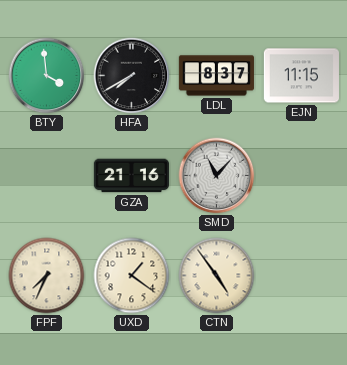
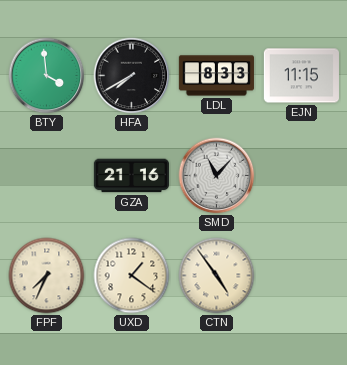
LDL: 8:37 -> 8:33 (216, 76)
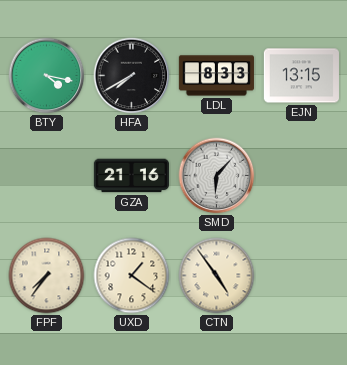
BTY: 3:59 -> 4:17 (47, 76)
EJN: 11:15 -> 13:15 (301, 76)
SMD: 11:07 -> 6:07 (217, 176)
FPF: 7:34 -> 7:36 (47, 276)
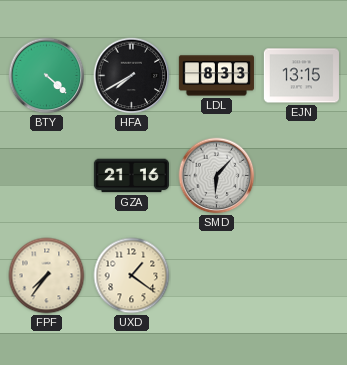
BTY: 4:17 -> 4:22 (47, 76)
CTN: 4:54 -> none (217, 276)
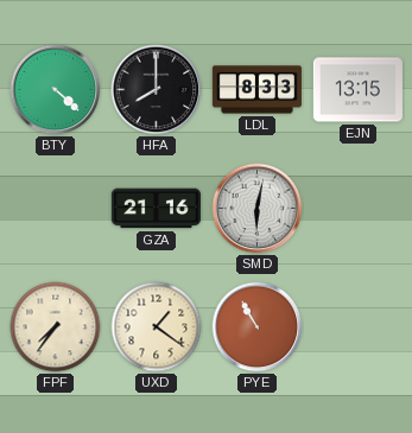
HFA: 7:40 -> 8:00 (157, 90)
SMD: 6:07 -> 6:02 (258, 209)
PYE: none -> 10:55 (258, 327)
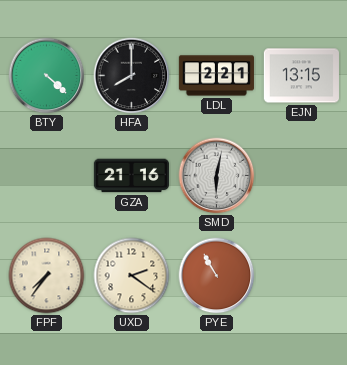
LDL: 8:33 -> 2:21 (216, 76)
UXD: 1:21 -> 2:21 (132, 276)
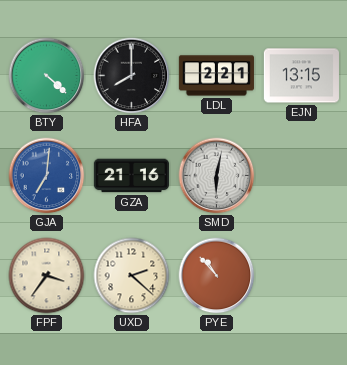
GJA: none -> 7:01 (47, 176)
FPF: 7:36 -> 3:36 (47, 276)
UXD: 2:21 -> 2:22 (132, 276)
PYE: 10:55 -> 10:53 (217, 276)
